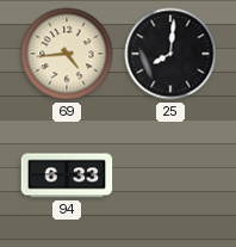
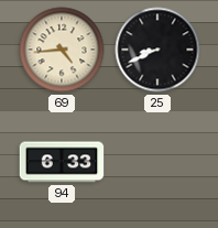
25: 8:01 -> 8:41 (157, 50)
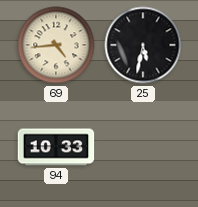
25: 8:41 -> 5:32 (143, 45)
94: 6:33 -> 10:33 (56, 147)
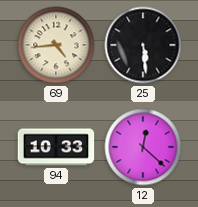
25: 5:32 -> 5:29 (143, 45)
12: none -> 12:22 (143, 147)
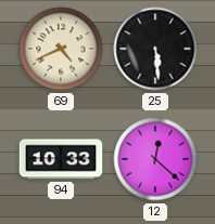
69: 4:44 -> 4:41 (61, 49)
